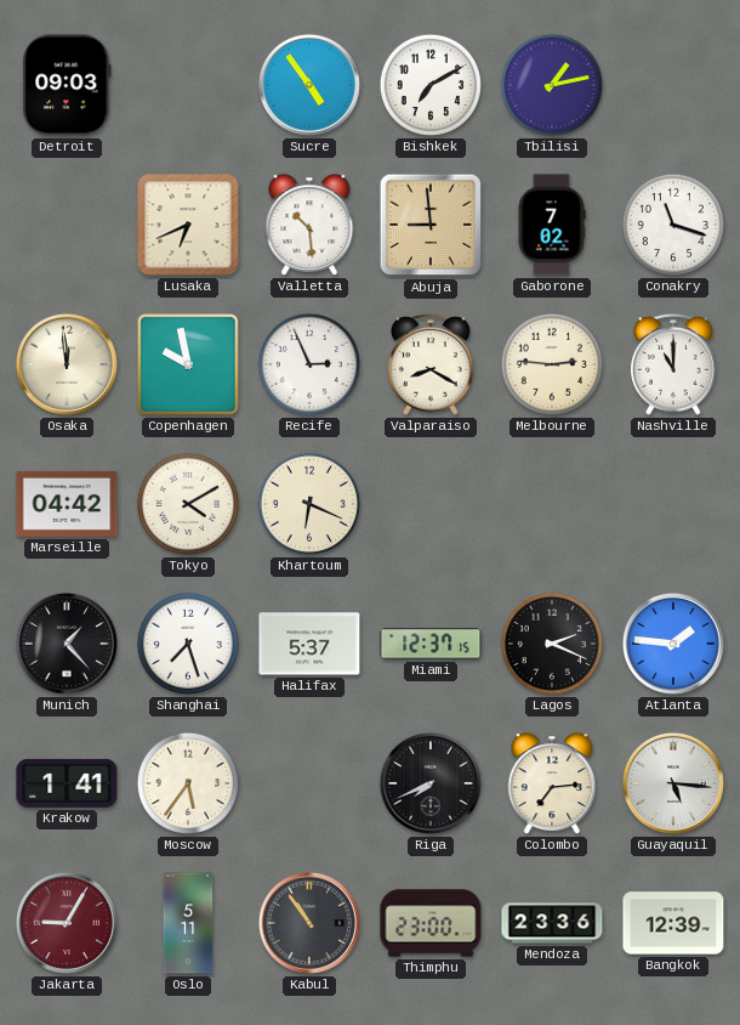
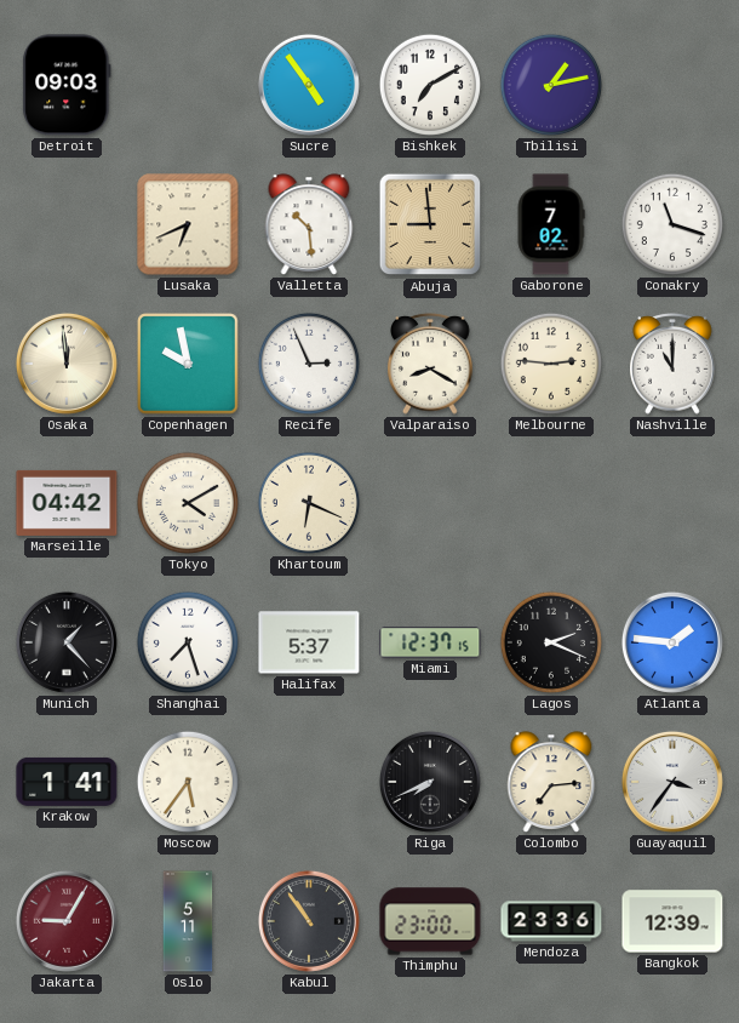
Guayaquil: 5:16 -> 3:36 (672, 782)
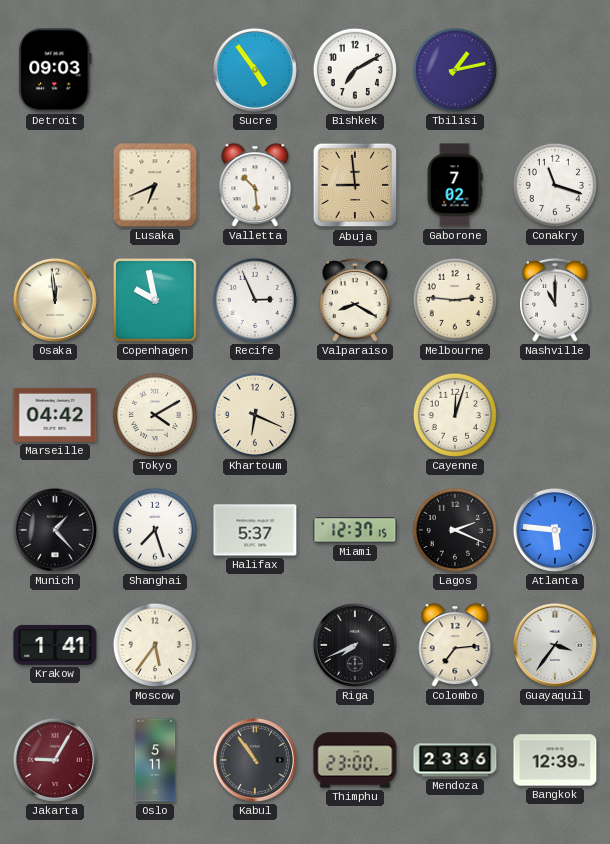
Cayenne: none -> 12:03 (455, 415)
Atlanta: 1:46 -> 5:46 (555, 530)
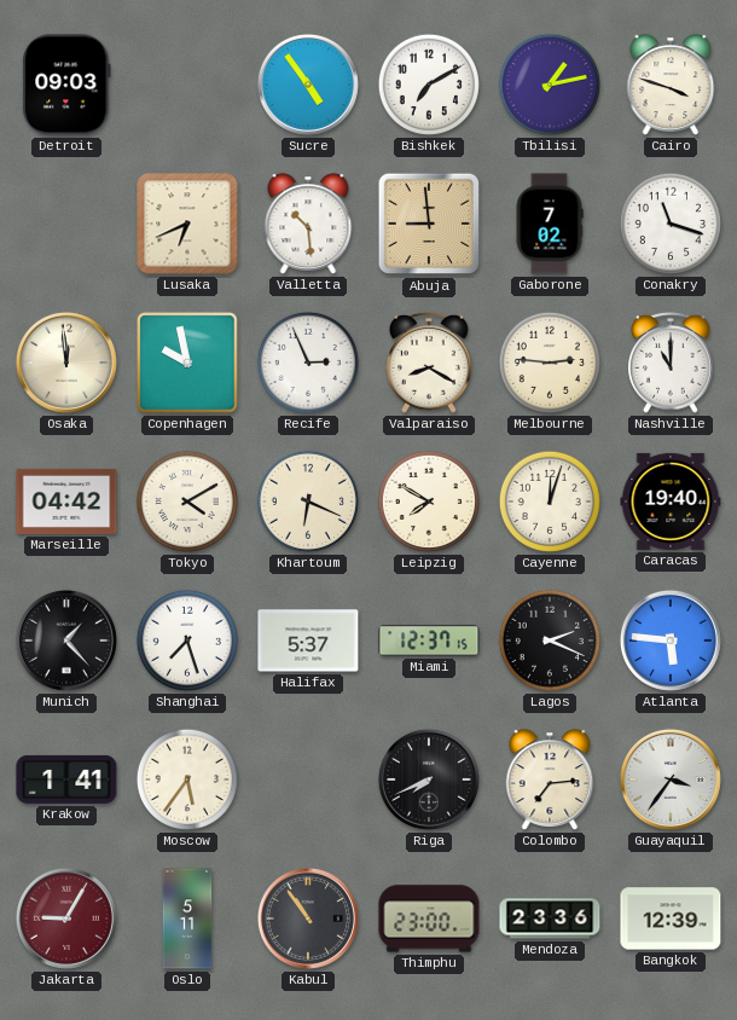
Cairo: none -> 3:48 (671, 85)
Leipzig: none -> 7:50 (429, 502)
Caracas: none -> 19:40 (671, 502)
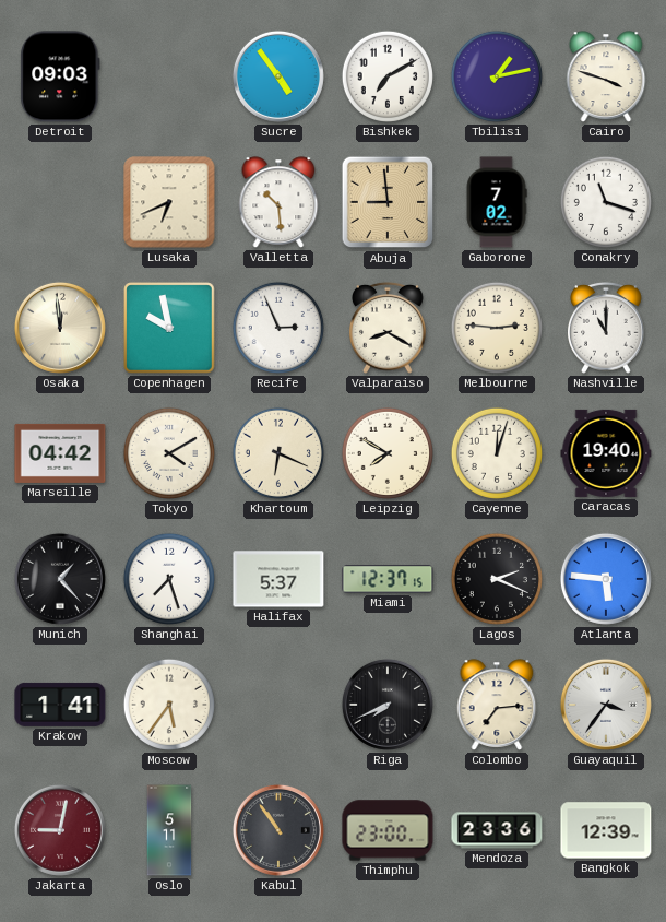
Jakarta: 9:05 -> 9:02 (60, 830)
